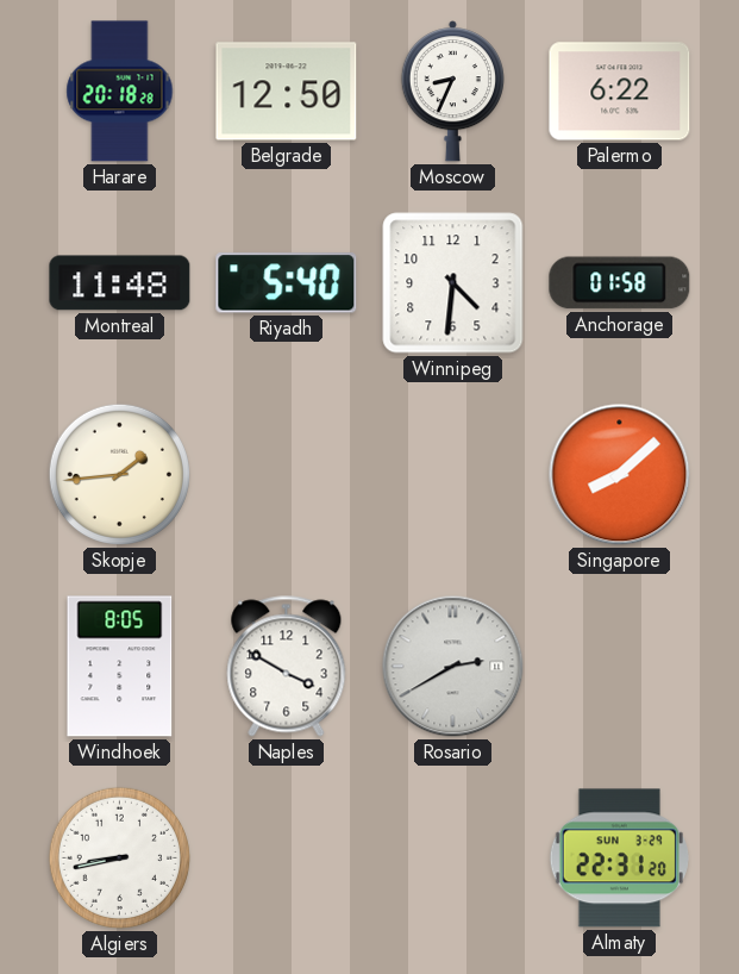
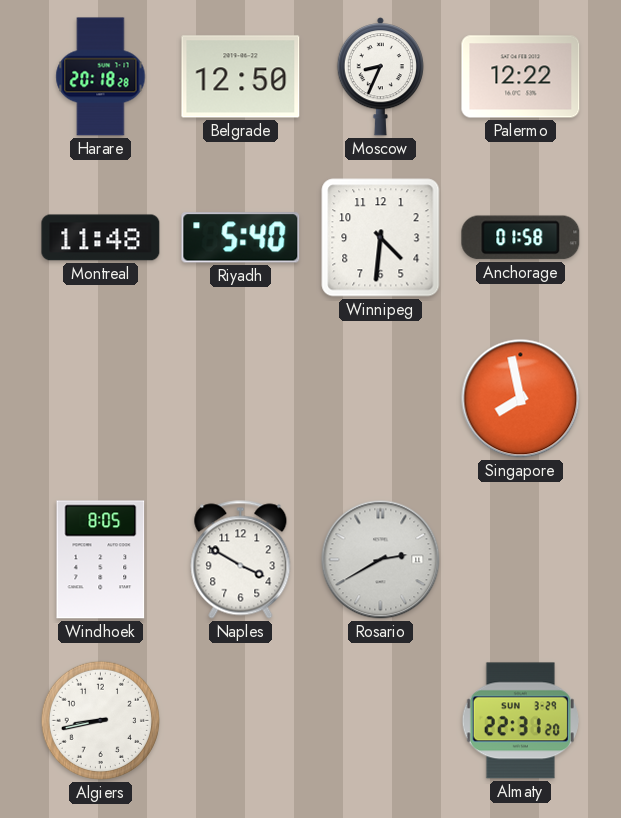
Palermo: 6:22 -> 12:22 (521, 77)
Skopje: 1:44 -> none (119, 474)
Singapore: 8:08 -> 7:58 (521, 399)
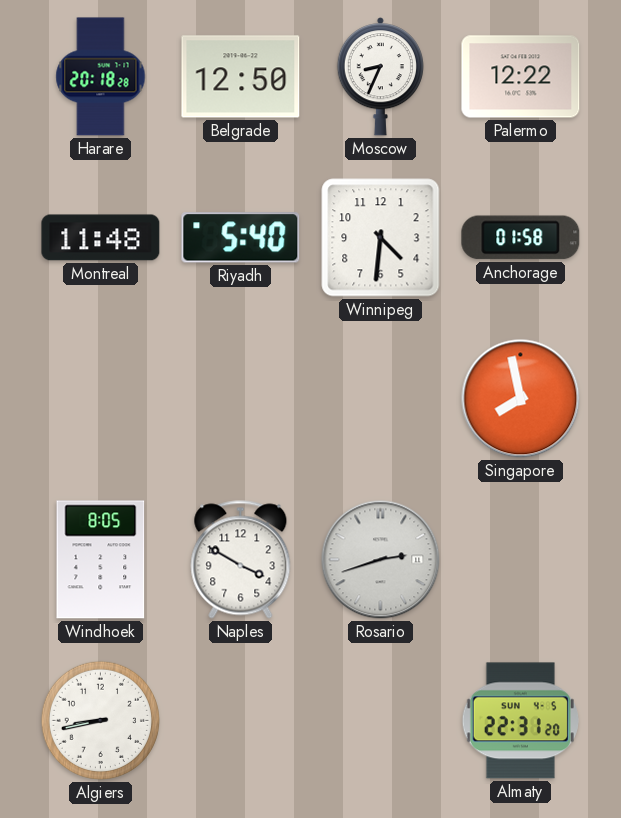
Rosario: 2:40 -> 2:42 (381, 560)
Almaty date: SUN 3-29 -> SUN 4-5 (520, 721)
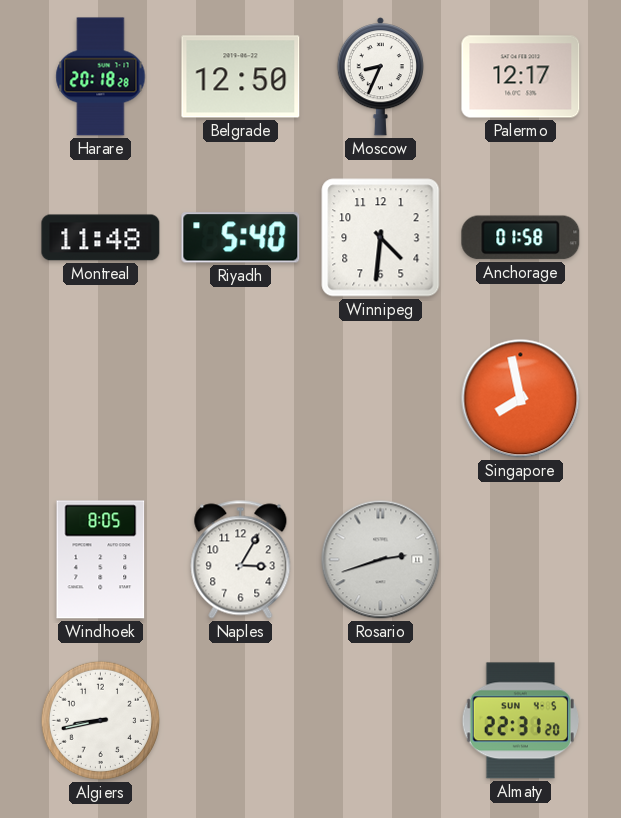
Palermo: 12:22 -> 12:17 (521, 77)
Naples: 3:50 -> 3:05 (241, 560)
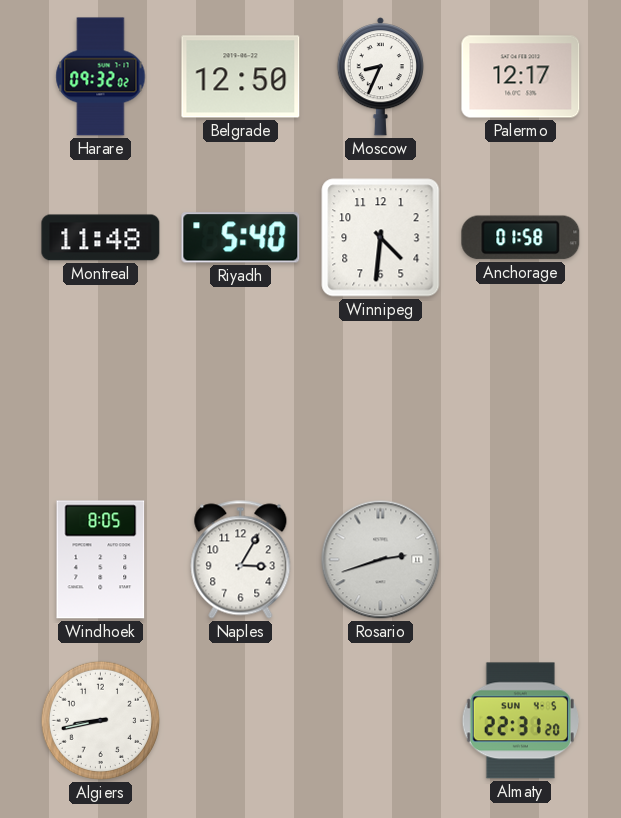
Harare: 20:18 -> 09:32 (101, 77)
Singapore: 7:58 -> none (521, 399)
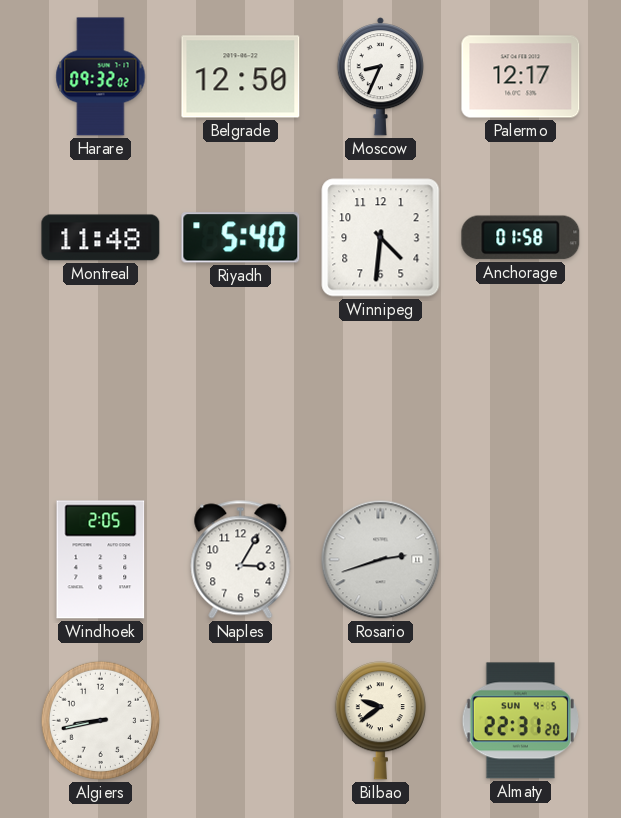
Windhoek: 8:05 -> 2:05 (101, 560)
Bilbao: none -> 9:39 (380, 721)
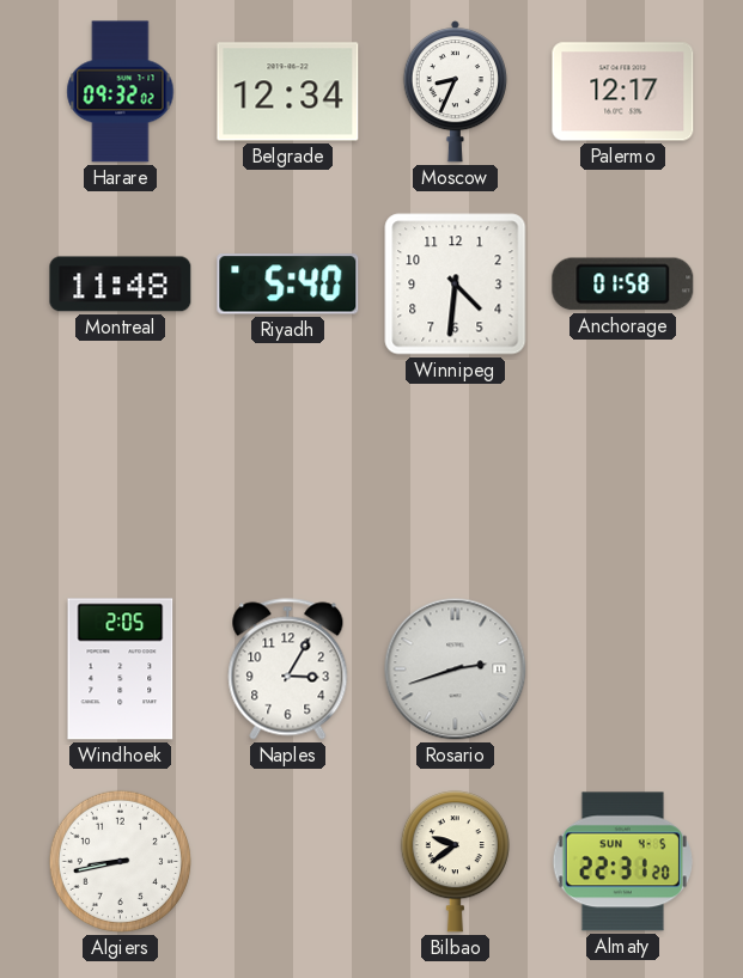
Belgrade: 12:50 -> 12:34 (288, 92)
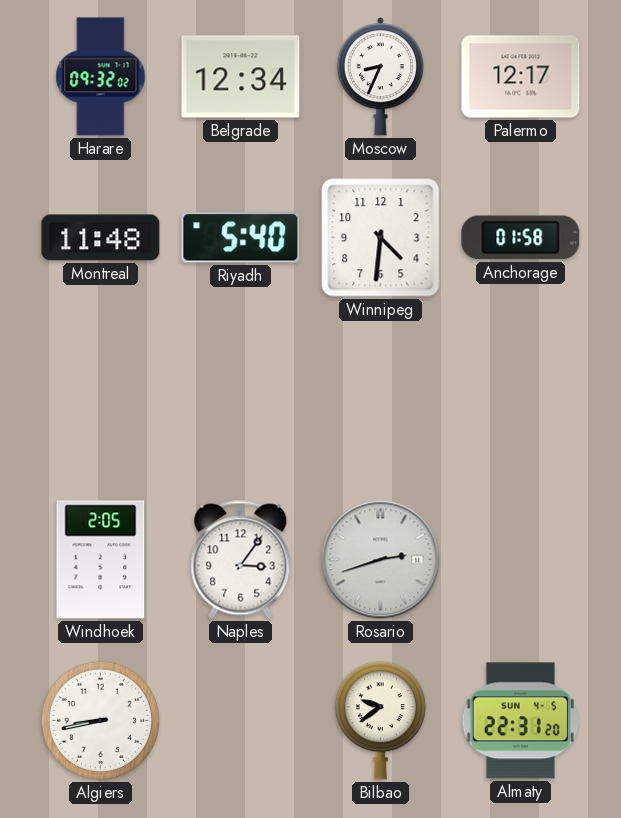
Naples: 3:05 -> 3:06 (241, 560)
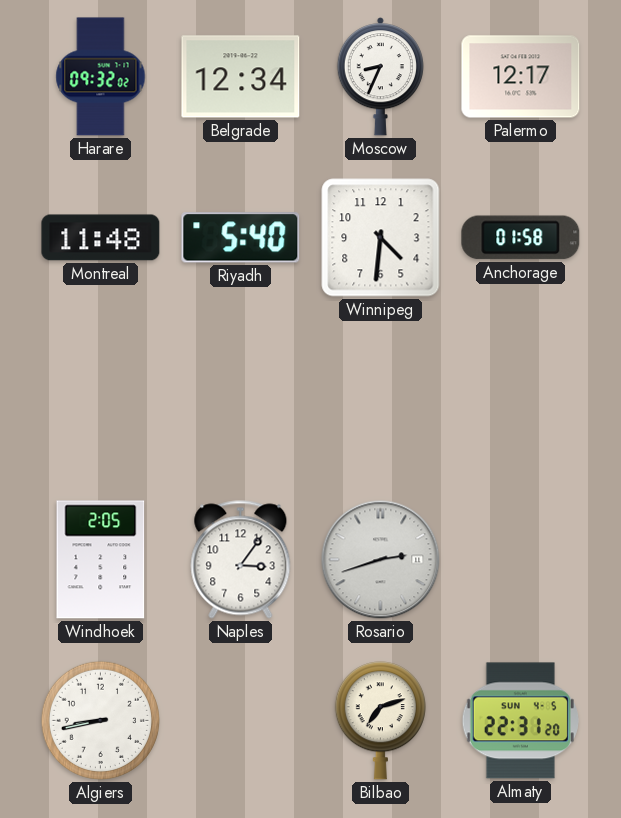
Bilbao: 9:39 -> 7:12 (380, 721)
